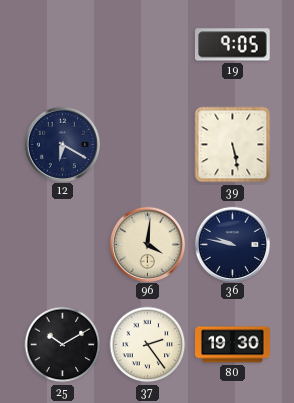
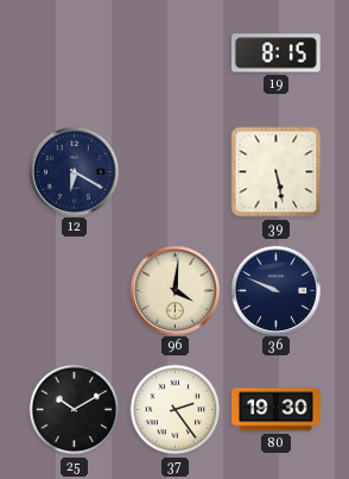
19: 9:05 -> 8:15 (277, 53)
36: 9:47 -> 9:49 (275, 290)
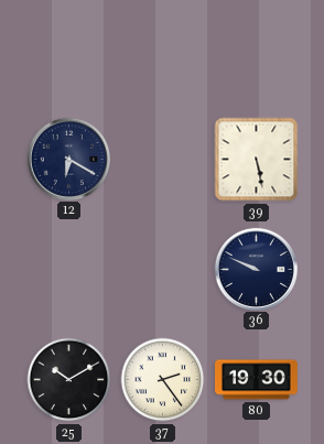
19: 8:15 -> none (277, 53)
96: 4:01 -> none (174, 290)
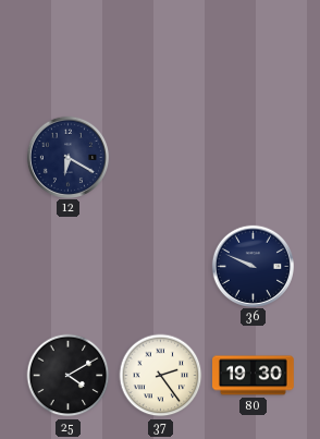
39: 5:28 -> none (257, 160)
25: 10:10 -> 4:10 (69, 376)
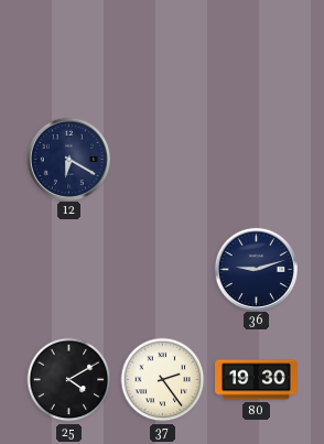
36: 9:49 -> 9:12 (256, 269)
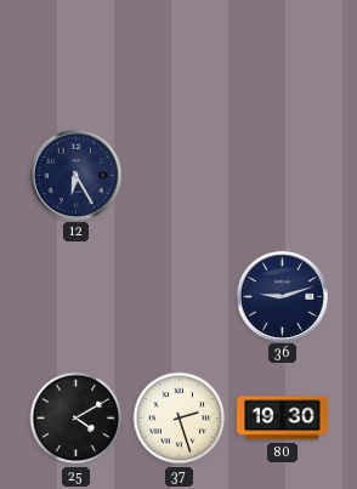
12: 6:20 -> 6:25 (75, 175)
37: 2:24 -> 2:27 (180, 419)
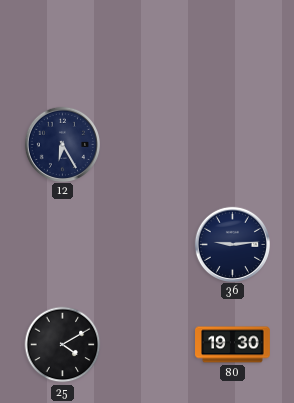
36: 9:12 -> 9:14 (232, 244)
37: 2:27 -> none (180, 419)
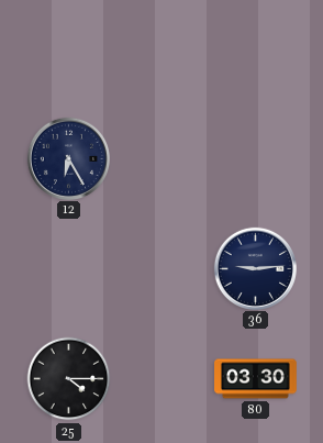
25: 4:10 -> 4:15 (69, 379)
80: 19:30 -> 03:30 (256, 379)
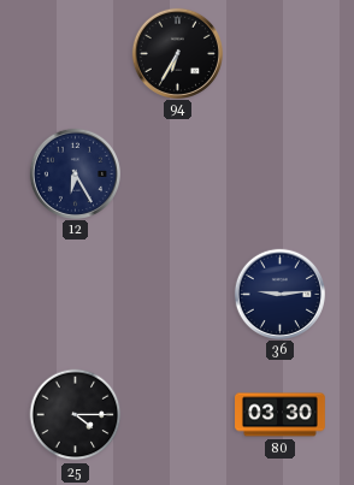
94: none -> 6:35 (177, 53)
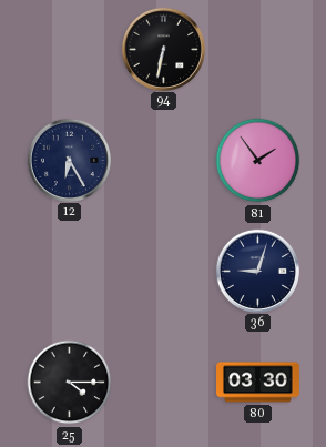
94: 6:35 -> 6:32 (163, 49)
81: none -> 1:54 (258, 161)
36: 9:14 -> 9:03 (257, 271)
